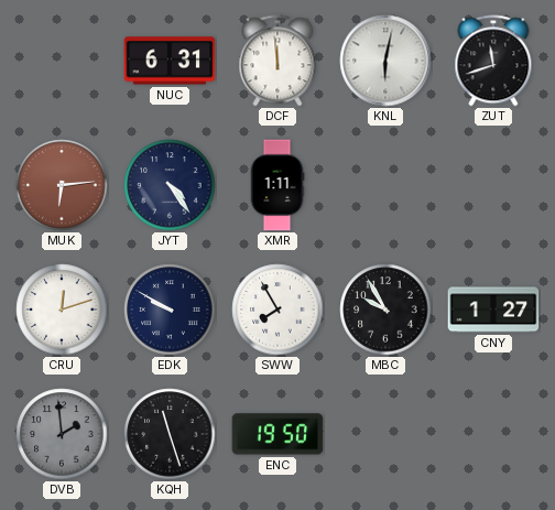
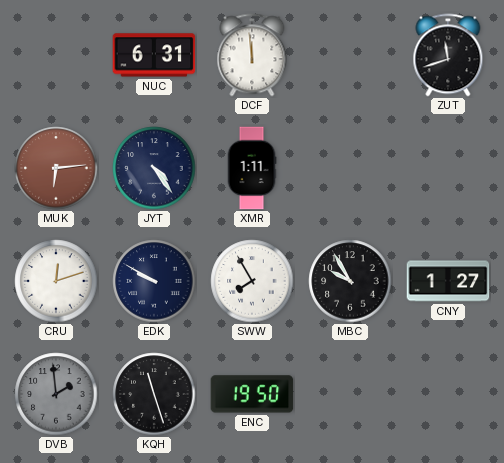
KNL: 6:02 -> none (385, 61)
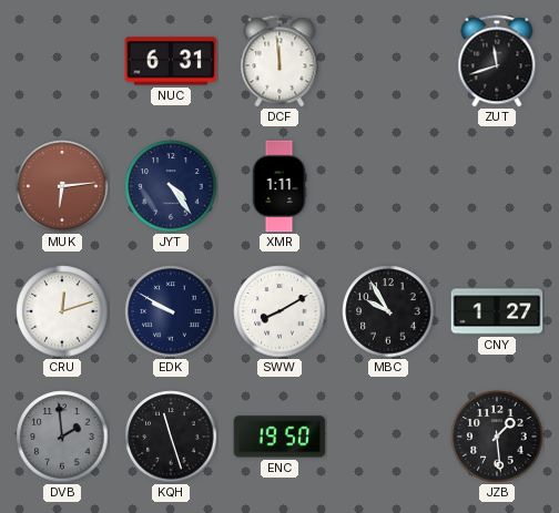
SWW: 7:55 -> 8:10 (279, 311)
JZB: none -> 1:29 (497, 437)
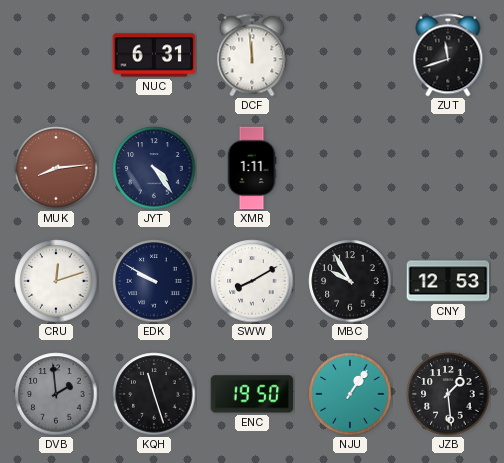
MUK: 6:14 -> 8:14 (56, 168)
CNY: 1:27 -> 12:53 (448, 281)
NJU: none -> 1:06 (350, 394)
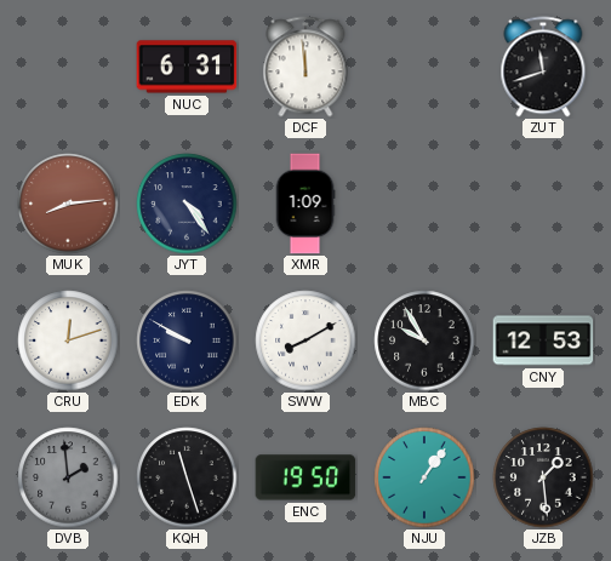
XMR: 1:11 -> 1:09 (305, 204)
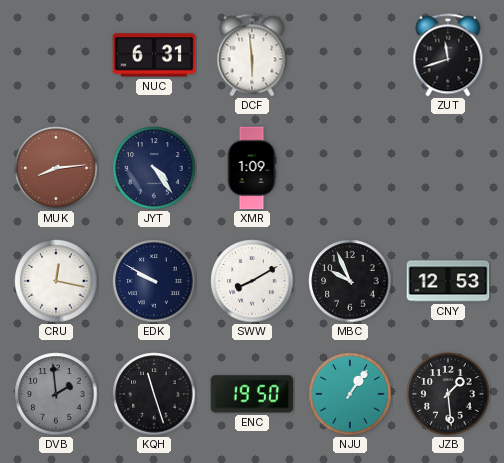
DCF: 11:59 -> 5:59 (252, 55)
CRU: 12:12 -> 12:17 (56, 281)
MBC: 9:55 -> 9:56 (350, 281)
